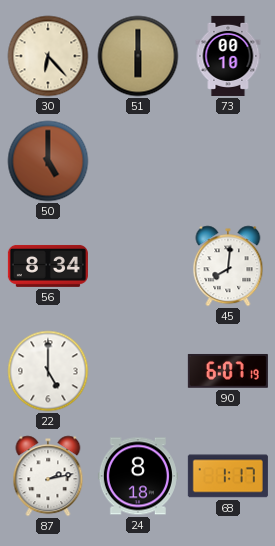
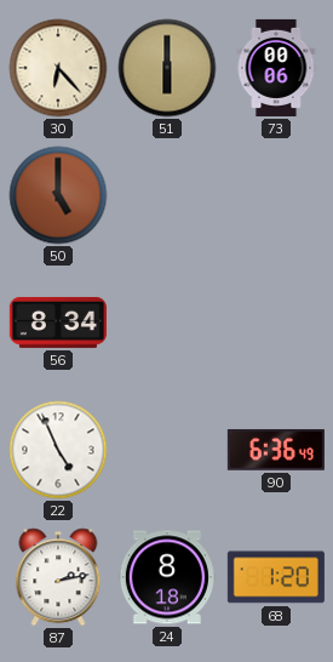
73: 00:10 -> 00:06 (276, 68)
45: 8:01 -> none (228, 266)
22: 5:00 -> 4:56 (58, 450)
90: 6:07 -> 6:36 (276, 450)
68: 1:17 -> 1:20 (276, 577)
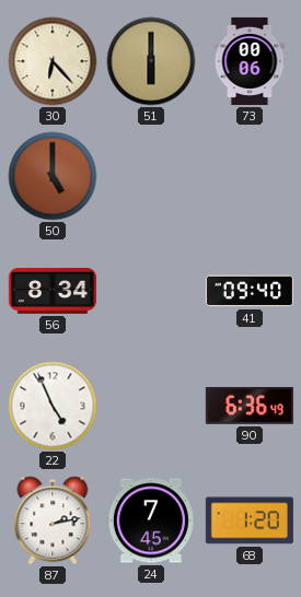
41: none -> 09:40 (250, 291)
24: 8:18 -> 7:45 (151, 520)
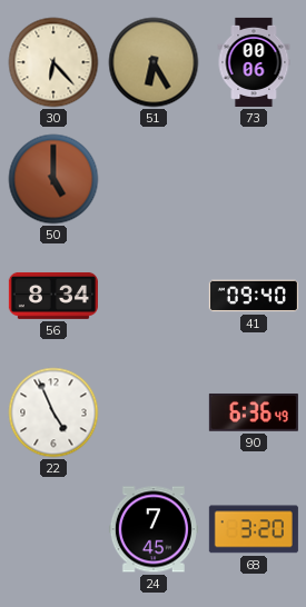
51: 6:00 -> 6:25 (154, 62)
87: 2:13 -> none (53, 520)
68: 1:20 -> 3:20 (254, 529)
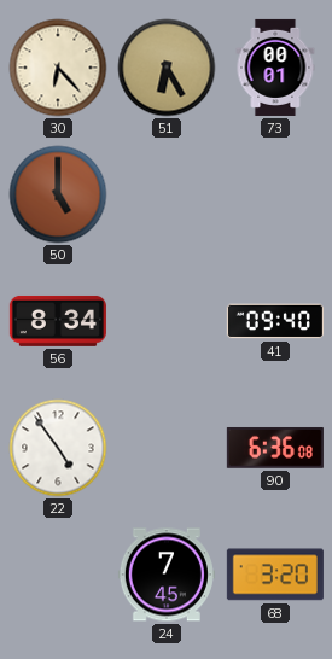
73: 00:06 -> 00:01 (275, 68)
22: 4:56 -> 4:54 (58, 448)
90: 6:36:49 -> 6:36:08 (275, 448)
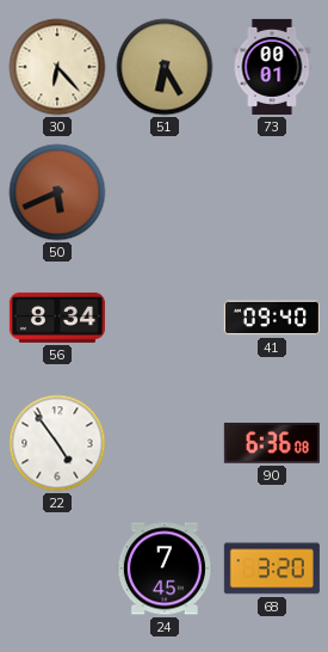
50: 5:00 -> 5:41 (57, 192)
